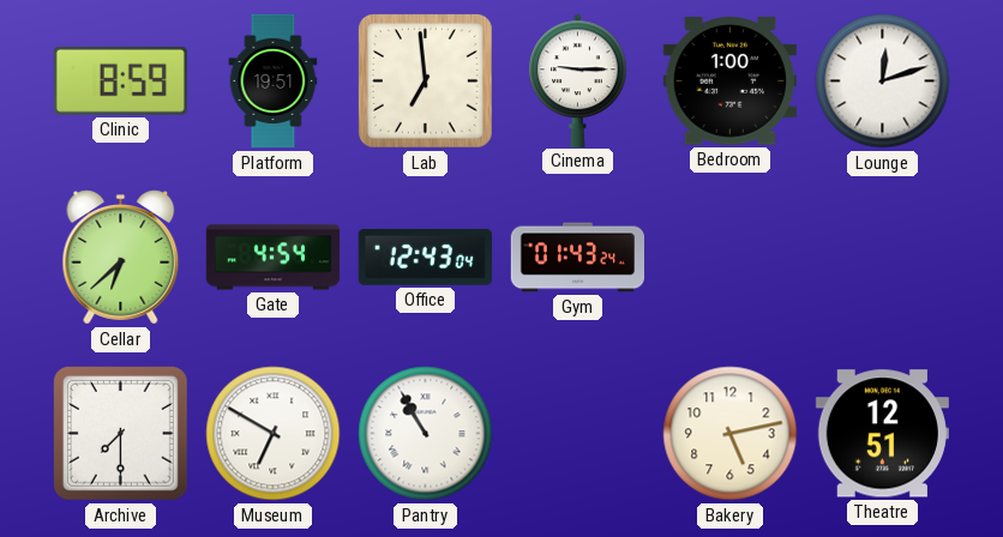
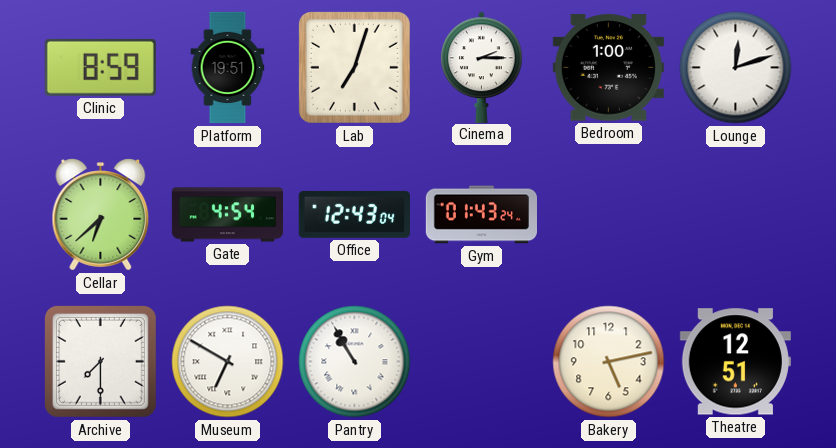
Lab: 6:59 -> 7:03 (354, 67)
Cinema: 9:15 -> 2:15 (482, 67)
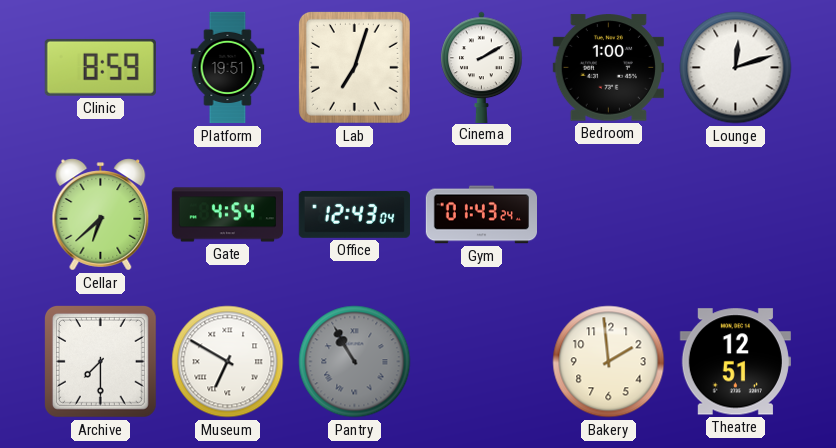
Cinema: 2:15 -> 2:10 (482, 67)
Pantry dial: white -> grey (355, 362)
Bakery: 5:13 -> 1:59 (609, 362)
